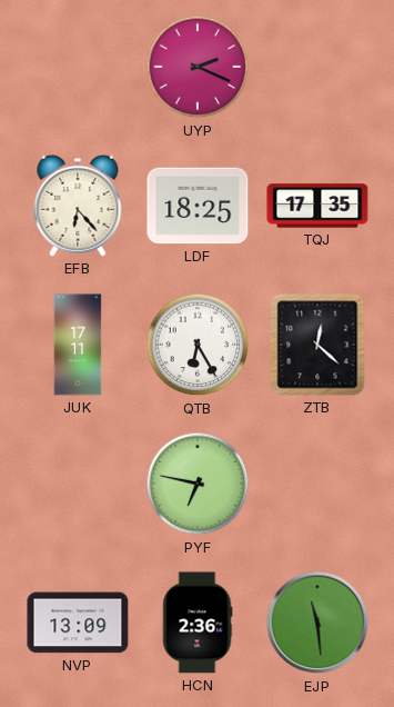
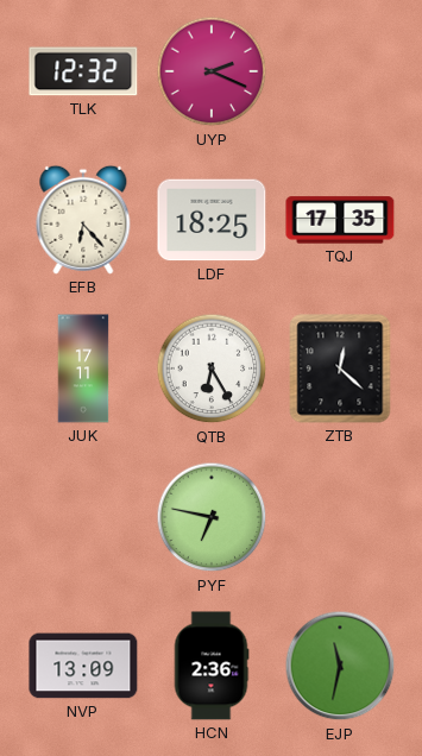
TLK: none -> 12:32 (83, 71)
EJP: 11:29 -> 11:32 (340, 666)
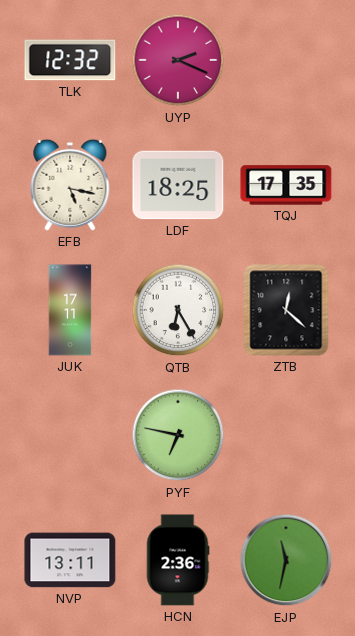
EFB: 6:23 -> 5:17 (70, 185)
NVP: 13:09 -> 13:11 (70, 560)
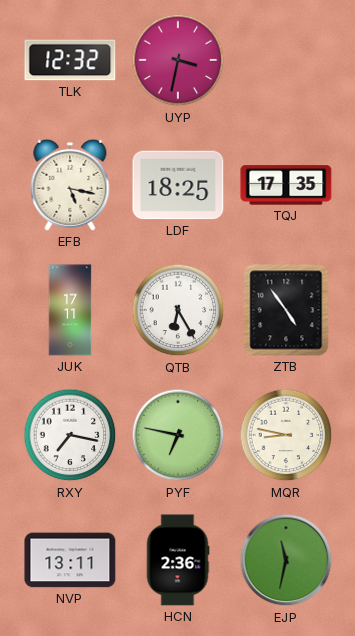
UYP: 2:19 -> 3:32 (178, 60)
ZTB: 12:22 -> 4:54 (286, 310)
RXY: none -> 7:17 (70, 435)
MQR: none -> 8:47 (286, 435)
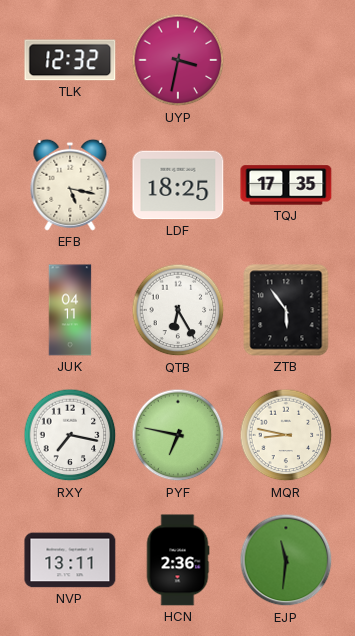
JUK: 17:11 -> 04:11 (70, 310)
ZTB: 4:54 -> 5:54 (286, 310)
EJP: 11:32 -> 11:31 (286, 560)
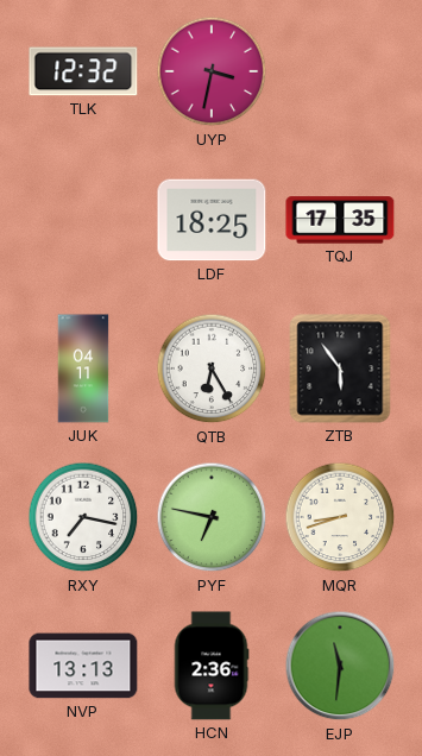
EFB: 5:17 -> none (70, 185)
MQR: 8:47 -> 8:42 (340, 517)
NVP: 13:11 -> 13:13 (83, 666)
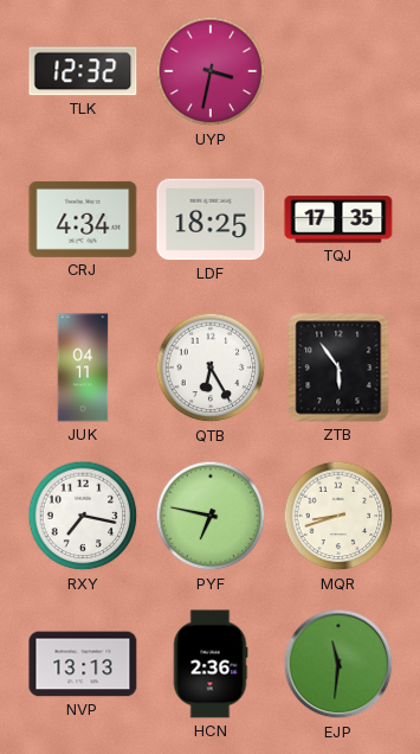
CRJ: none -> 4:34 (83, 219)
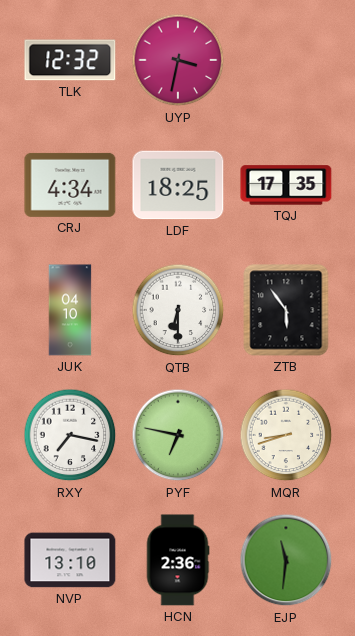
JUK: 04:11 -> 04:10 (70, 310)
QTB: 6:25 -> 6:30 (178, 310)
NVP: 13:13 -> 13:10 (70, 560)
